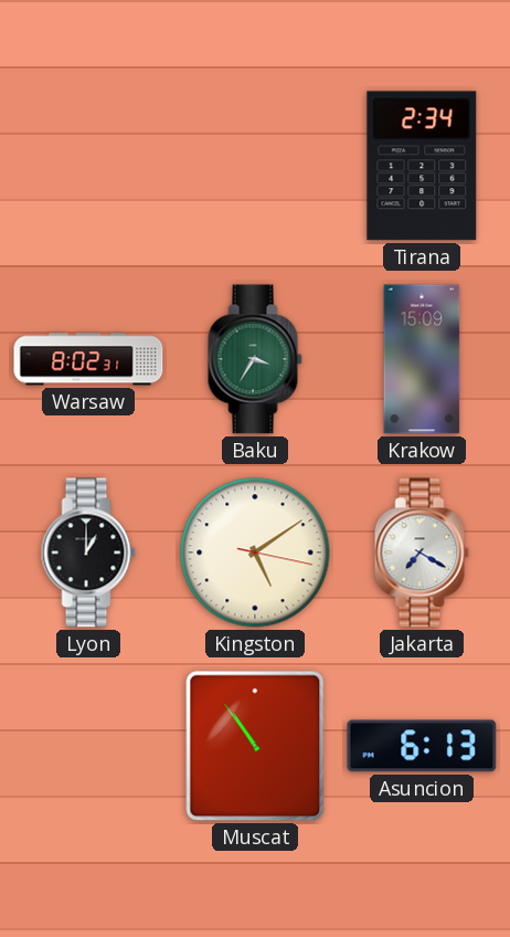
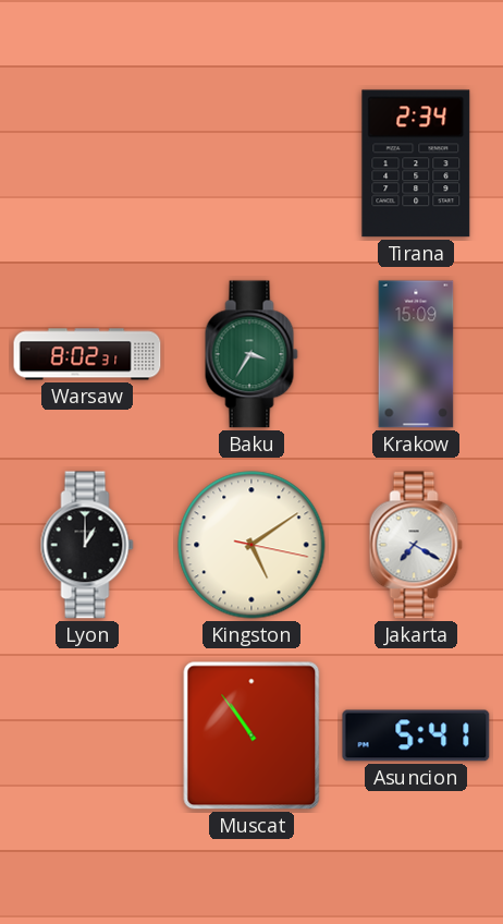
Asuncion: 6:13 -> 5:41 (416, 735)
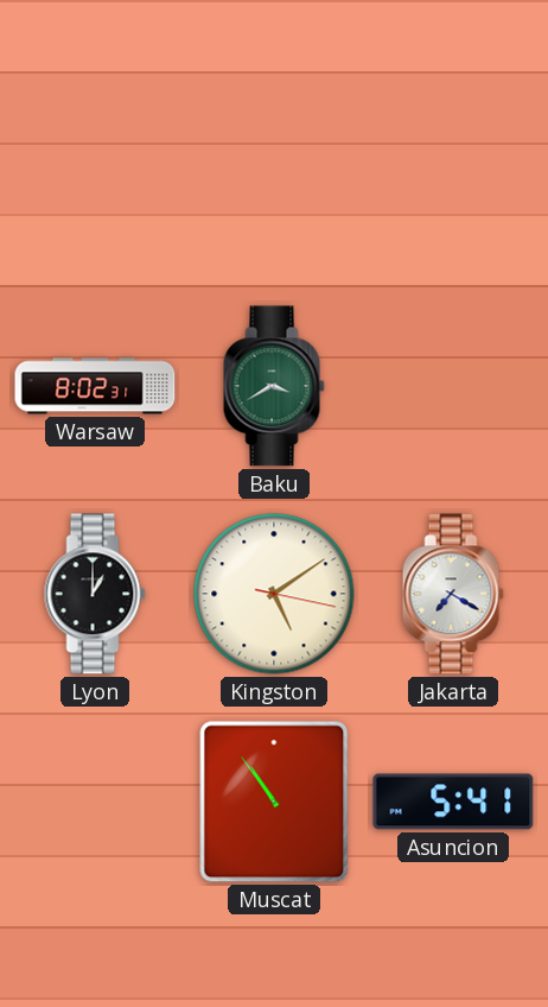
Tirana: 2:34 -> none (416, 163)
Baku: 3:35 -> 3:40 (274, 386)
Krakow: 15:09 -> none (416, 354)
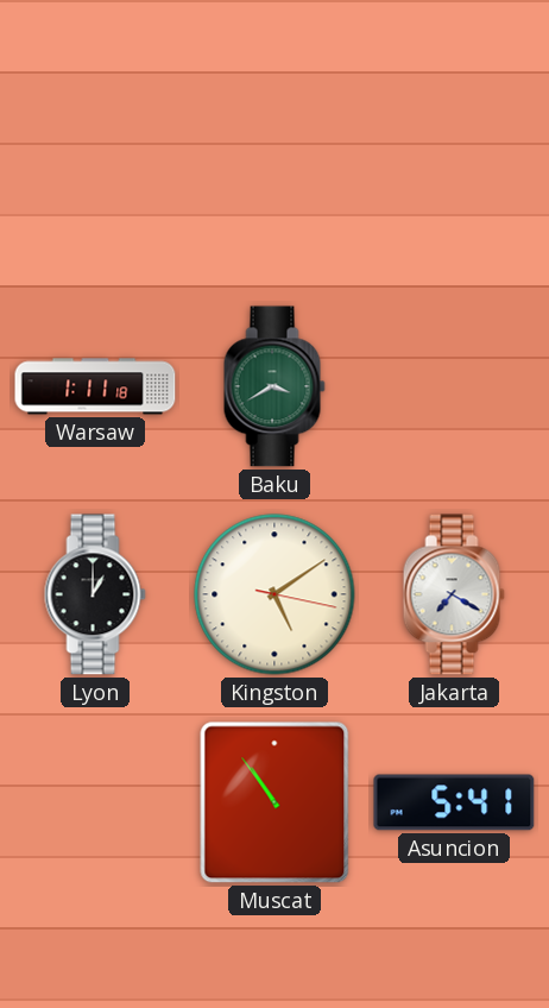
Warsaw: 8:02 -> 1:11 (95, 386)
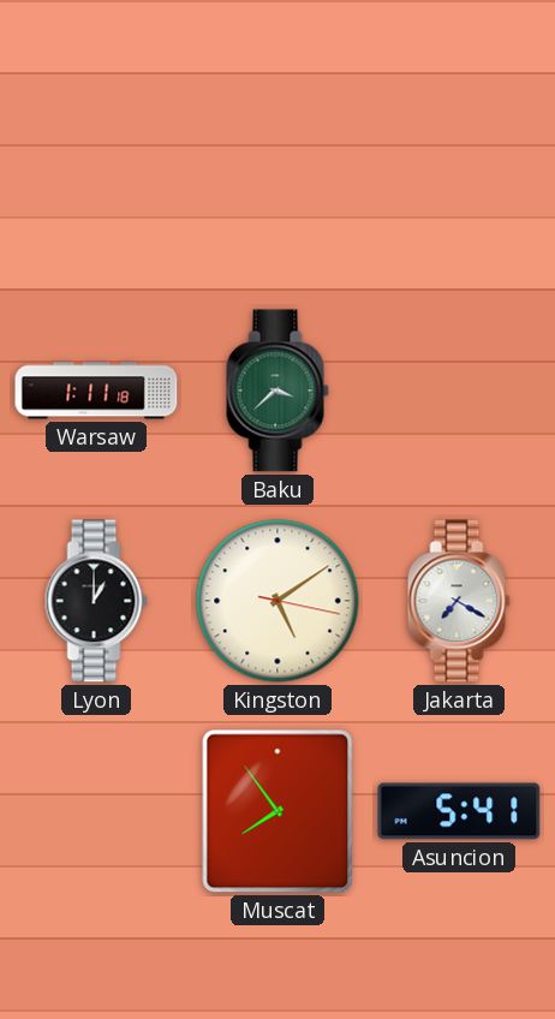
Baku: 3:40 -> 3:38 (277, 391)
Muscat: 10:54 -> 7:54 (277, 811)
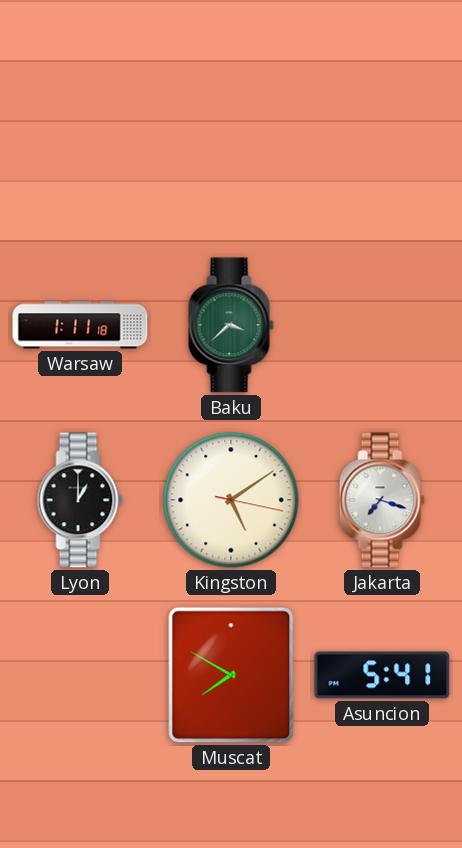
Jakarta: 7:20 -> 7:18 (382, 500)
Muscat: 7:54 -> 7:50 (231, 675)
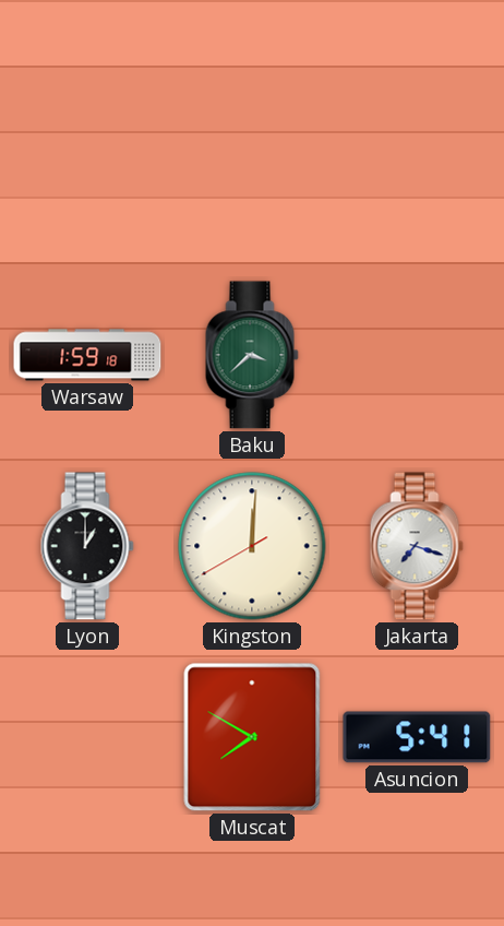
Warsaw: 1:11 -> 1:59 (87, 355)
Kingston: 5:09 -> 12:00 (252, 546)
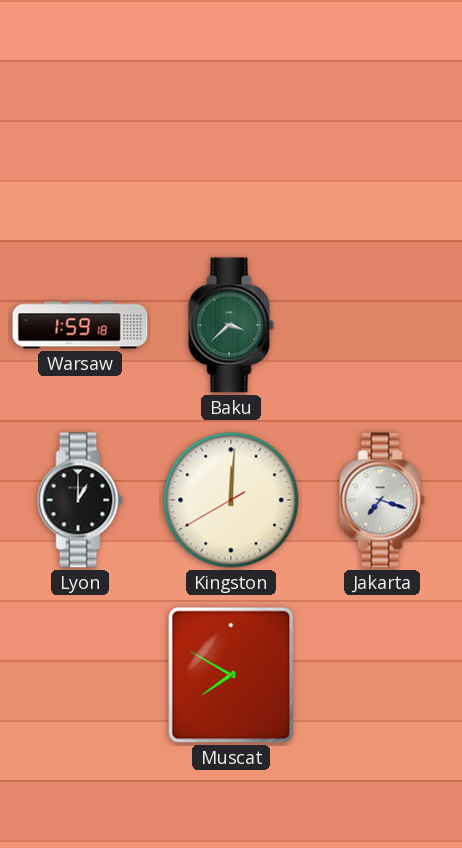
Asuncion: 5:41 -> none (417, 737)
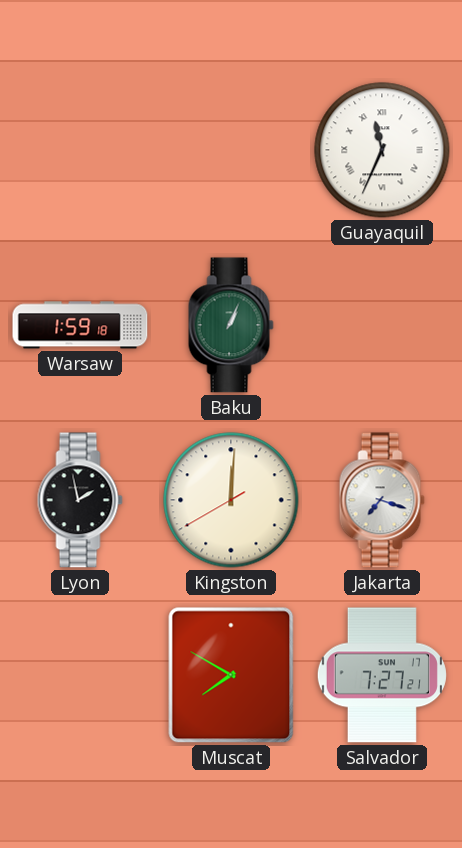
Guayaquil: none -> 11:34 (382, 150)
Baku: 3:38 -> 1:04 (231, 325)
Lyon: 1:00 -> 1:58 (80, 500)
Salvador: none -> 7:27 (382, 675)
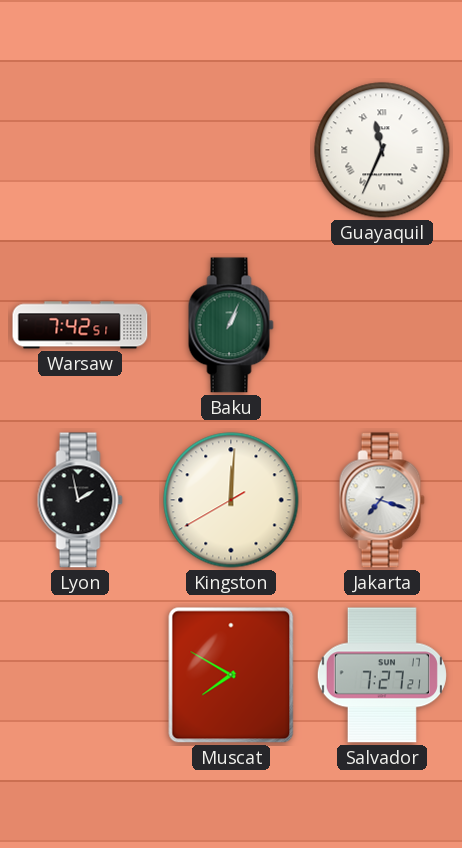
Warsaw: 1:59 -> 7:42 (80, 325)
